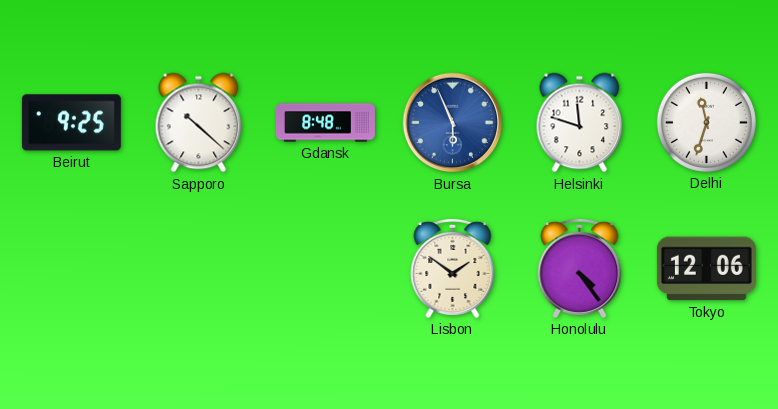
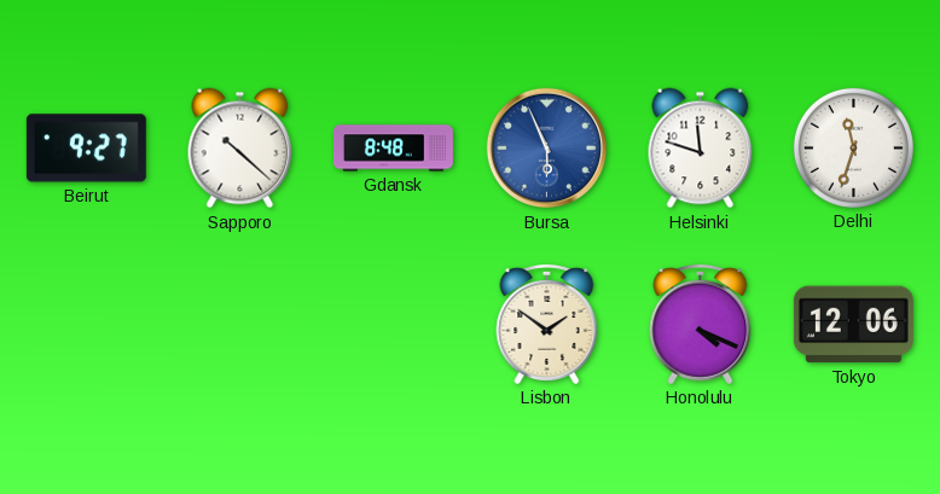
Beirut: 9:25 -> 9:27 (86, 149)
Honolulu: 4:24 -> 4:19 (701, 324)
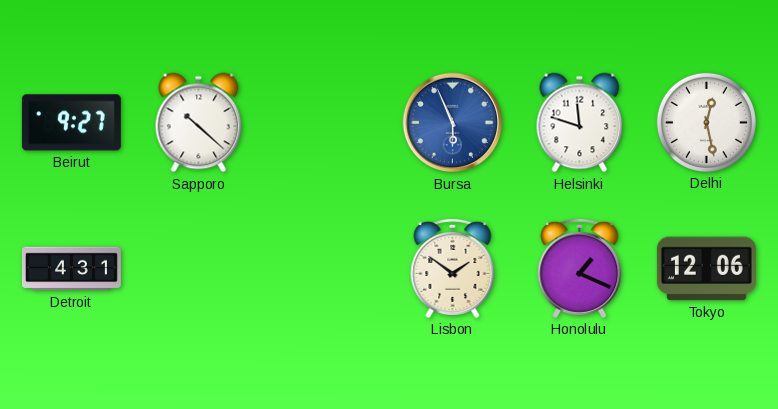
Gdansk: 8:48 -> none (393, 149)
Delhi: 11:33 -> 12:28 (706, 122)
Detroit: none -> 4:31 (71, 269)
Honolulu: 4:19 -> 1:19 (580, 268)
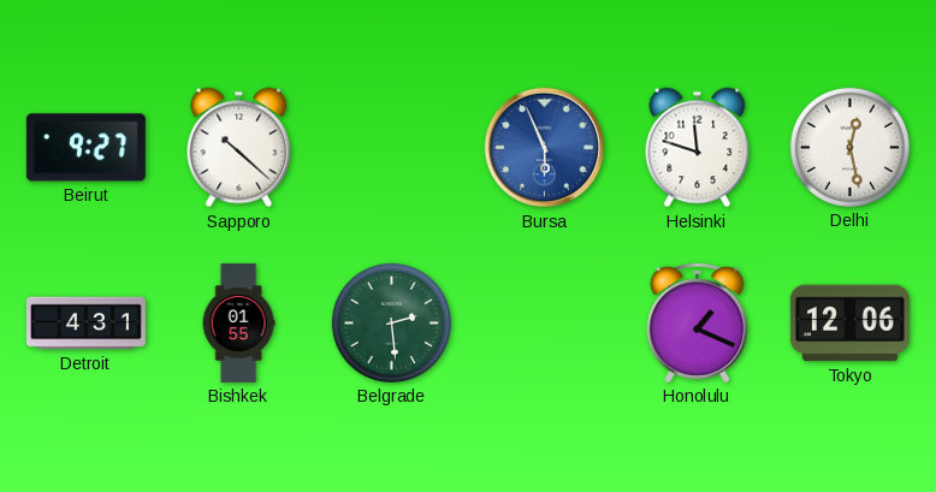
Bishkek: none -> 01:55 (238, 322)
Belgrade: none -> 2:29 (391, 322)
Lisbon: 1:51 -> none (453, 268)
